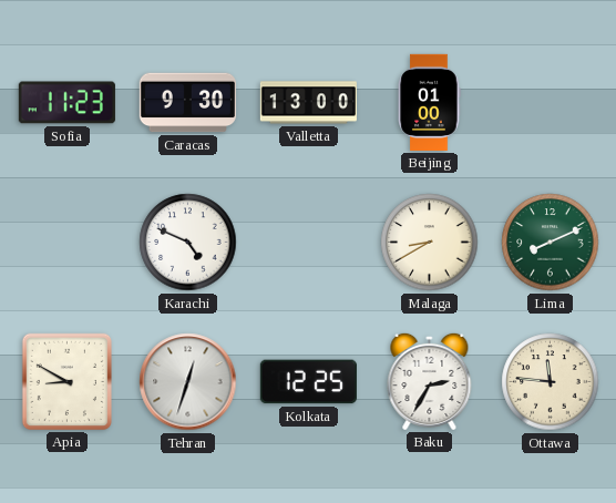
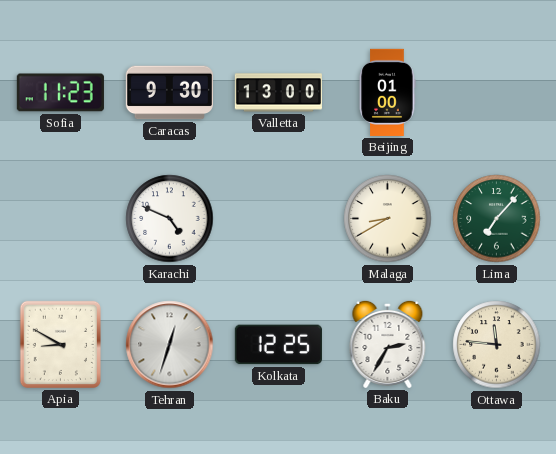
Lima: 8:11 -> 7:07 (497, 219)
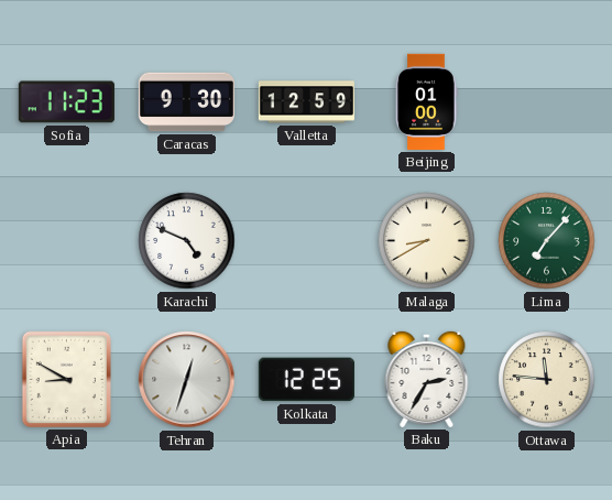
Valletta: 13:00 -> 12:59 (306, 102)
